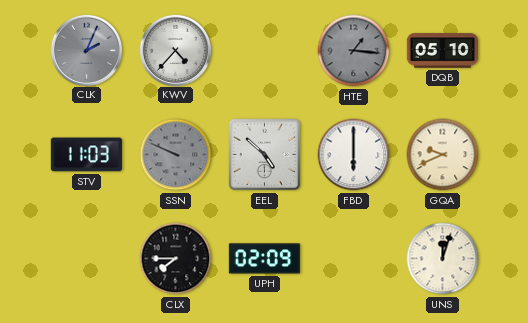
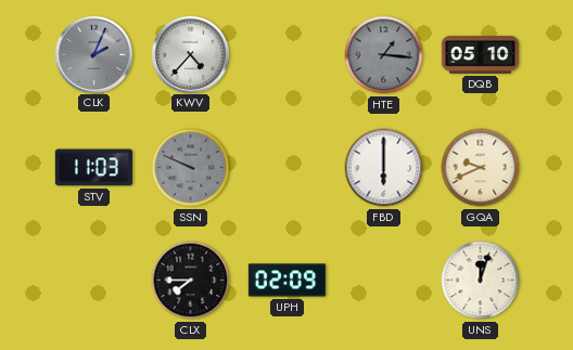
EEL: 4:52 -> none (265, 155)
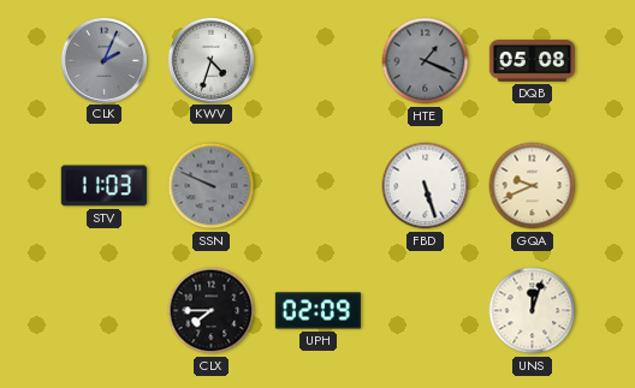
KWV: 4:37 -> 4:33 (210, 60)
HTE: 1:16 -> 1:19 (426, 61)
DQB: 05:10 -> 05:08 (532, 61)
FBD: 6:00 -> 5:27 (426, 186)
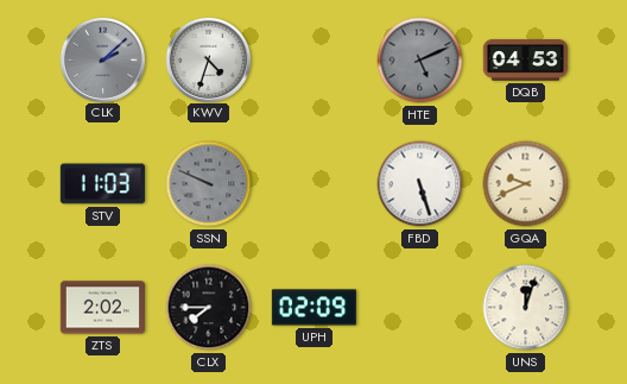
CLK: 2:04 -> 2:08 (102, 59)
HTE: 1:19 -> 5:11 (420, 61)
DQB: 05:08 -> 04:53 (525, 61)
ZTS: none -> 2:02 (102, 308)
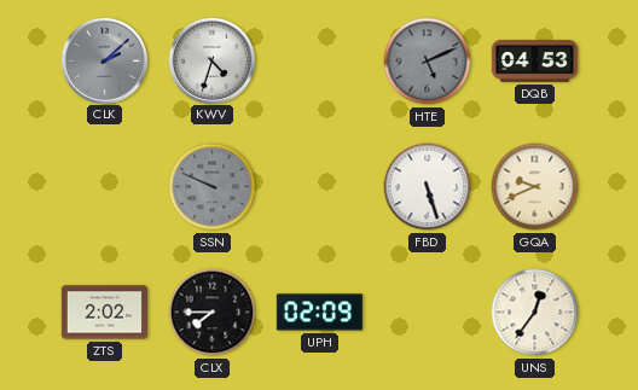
STV: 11:03 -> none (102, 184)
UNS: 12:03 -> 12:36 (535, 313)
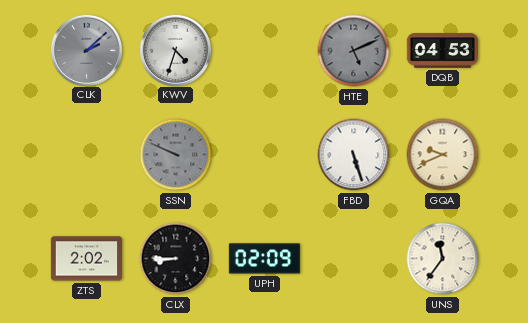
CLX: 7:45 -> 8:45 (176, 259)
UNS: 12:36 -> 11:36 (443, 259)
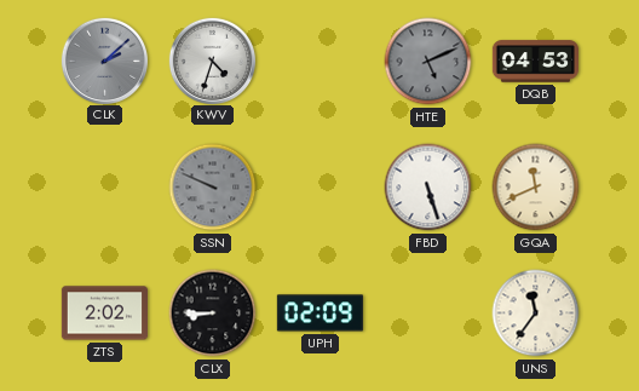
GQA: 9:41 -> 11:41 (536, 188)
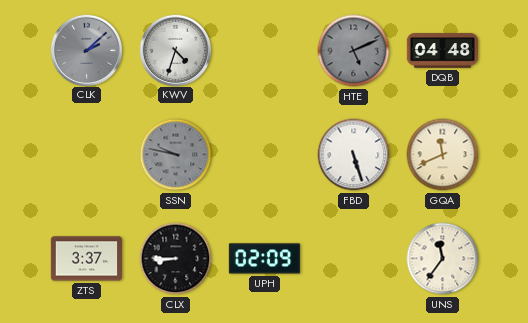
DQB: 04:53 -> 04:48 (442, 51)
SSN: 9:49 -> 9:47 (176, 155)
ZTS: 2:02 -> 3:37 (86, 259)
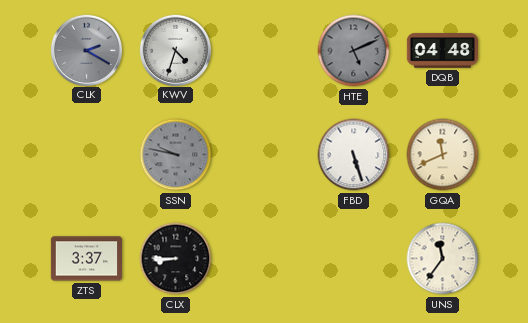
CLK: 2:08 -> 2:20 (86, 50)
UPH: 02:09 -> none (264, 259)
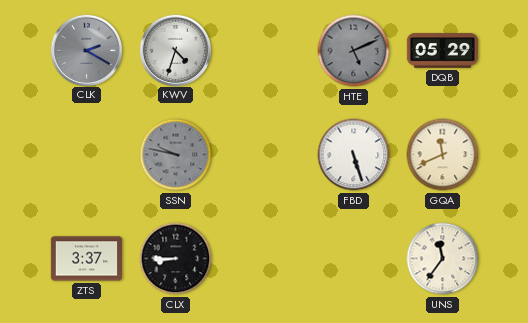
DQB: 04:48 -> 05:29 (442, 51)
